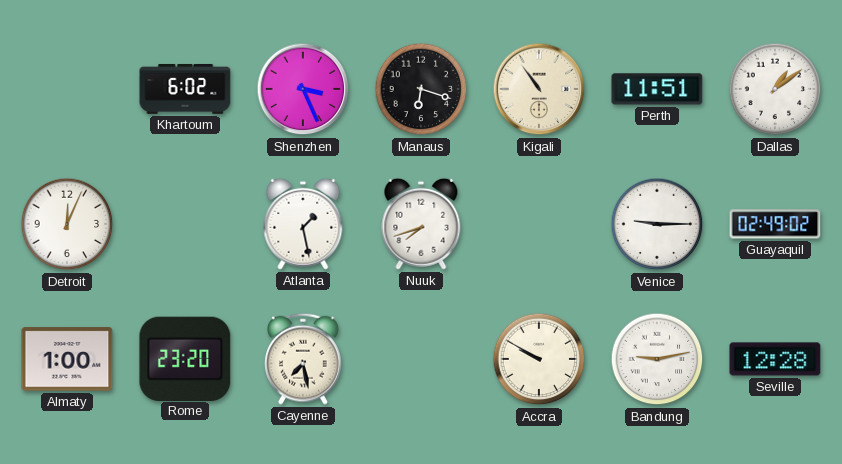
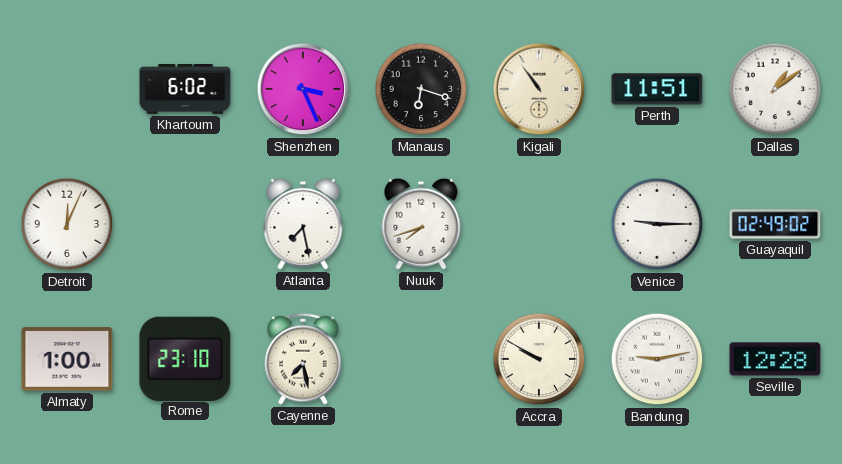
Atlanta: 1:28 -> 7:28 (303, 224)
Rome: 23:20 -> 23:10 (185, 358)
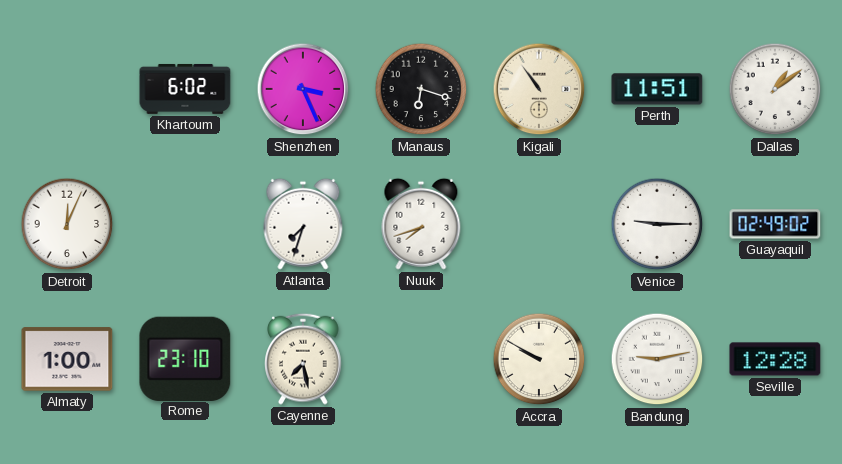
Atlanta: 7:28 -> 7:33 (303, 224)
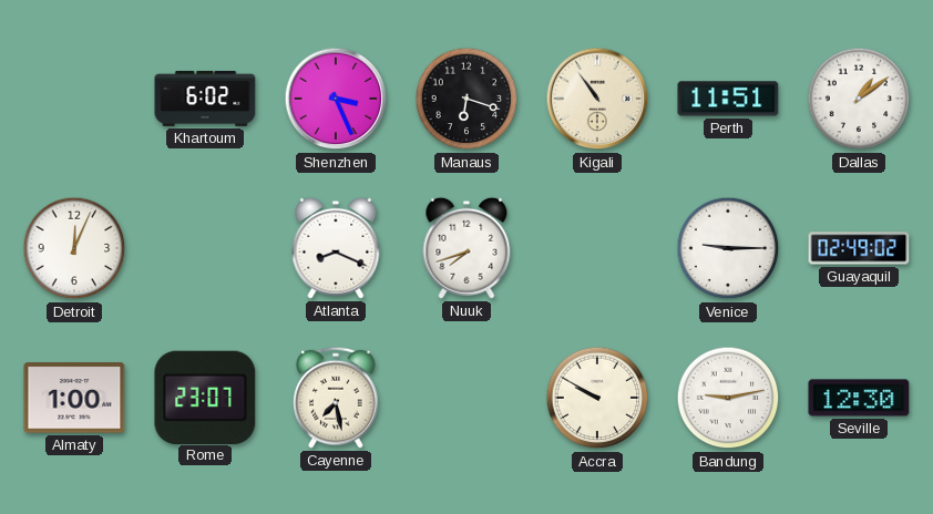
Atlanta: 7:33 -> 8:19 (336, 248)
Rome: 23:10 -> 23:07 (205, 397)
Seville: 12:28 -> 12:30 (859, 398)
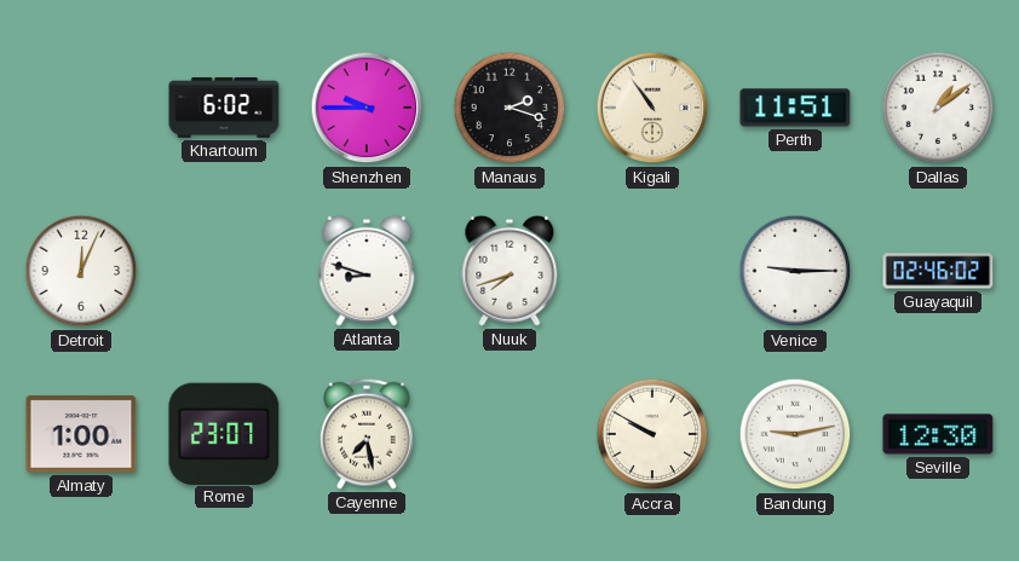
Shenzhen: 3:26 -> 9:45 (367, 108)
Manaus: 6:18 -> 2:18 (509, 108)
Atlanta: 8:19 -> 8:48 (367, 271)
Guayaquil: 02:49 -> 02:46 (938, 271)
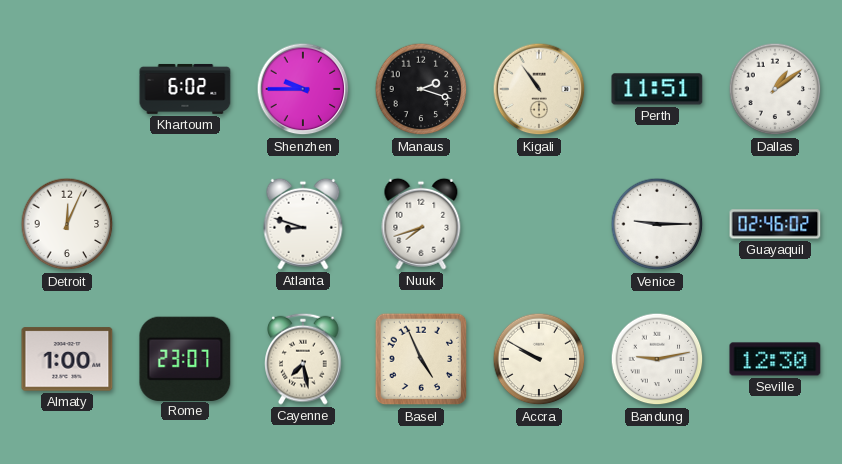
Basel: none -> 4:56 (421, 359)
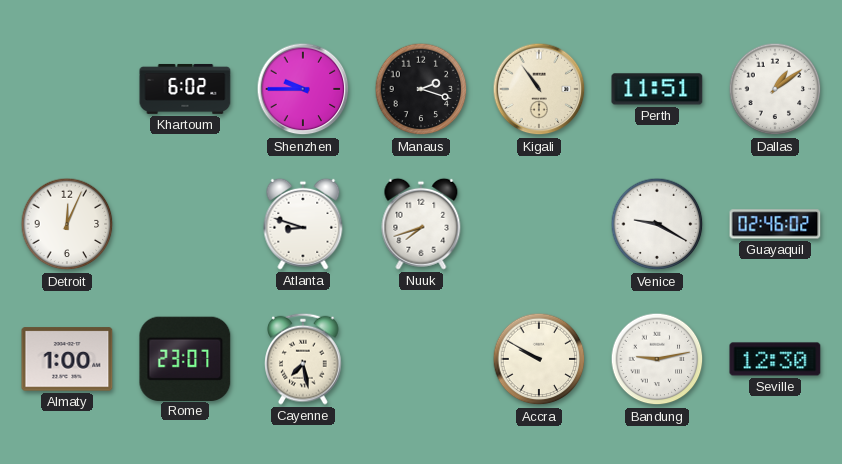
Venice: 9:15 -> 9:20 (657, 224)
Basel: 4:56 -> none (421, 359)
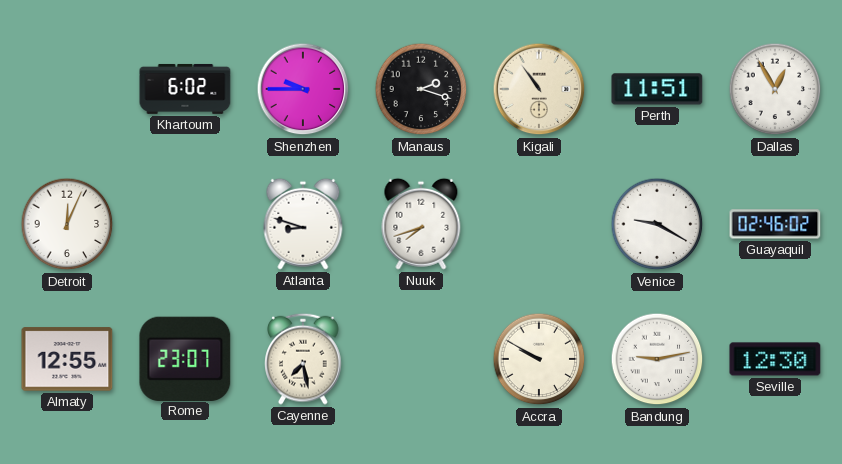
Dallas: 1:09 -> 12:55 (775, 89)
Almaty: 1:00 -> 12:55 (67, 359)
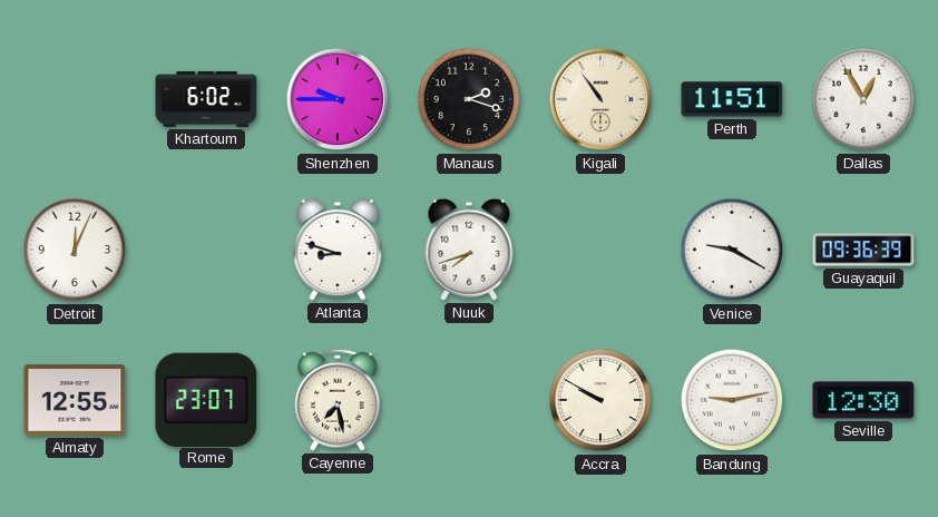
Guayaquil: 02:46 -> 09:36 (863, 250)
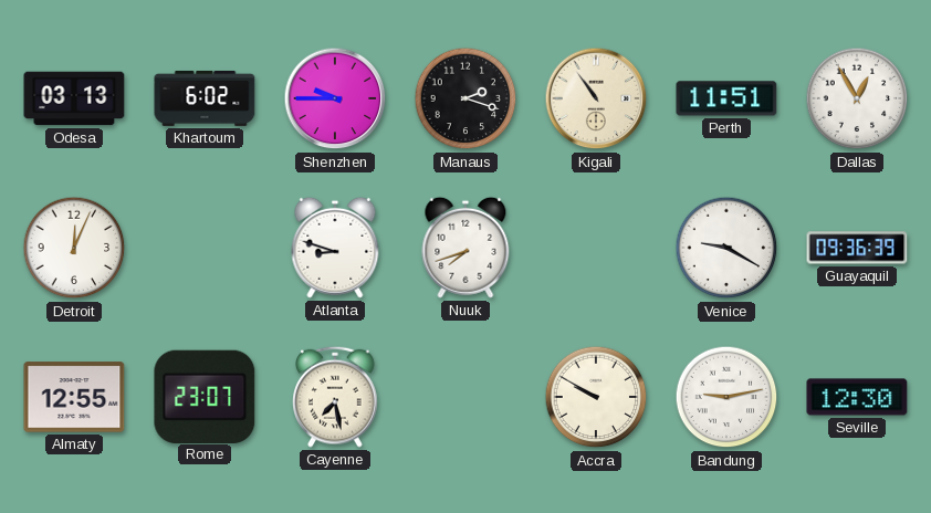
Odesa: none -> 03:13 (74, 98)
